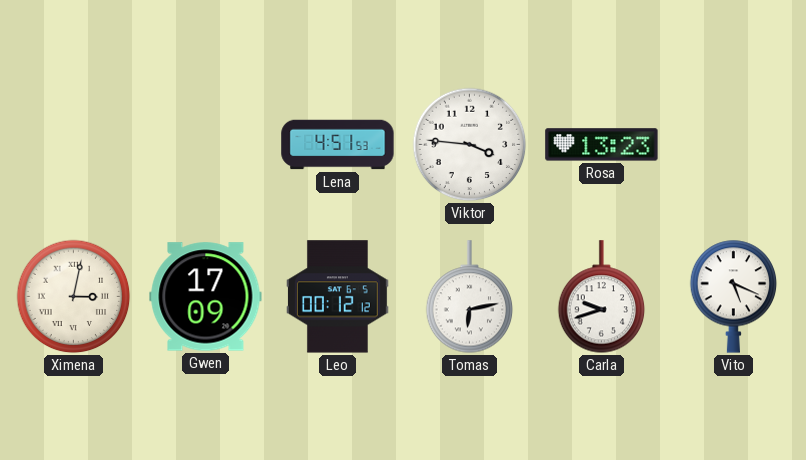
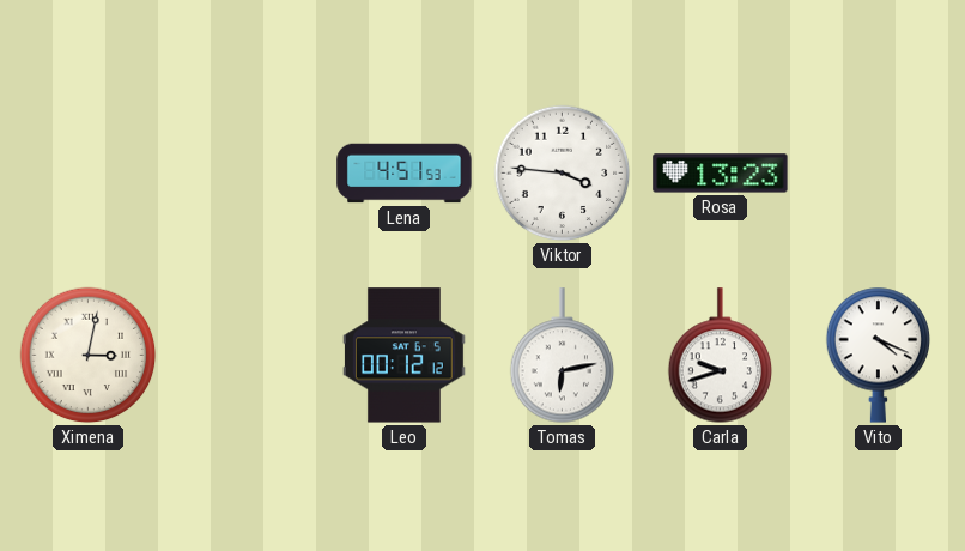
Gwen: 17:09 -> none (206, 297)
Vito: 5:19 -> 4:19 (879, 355)
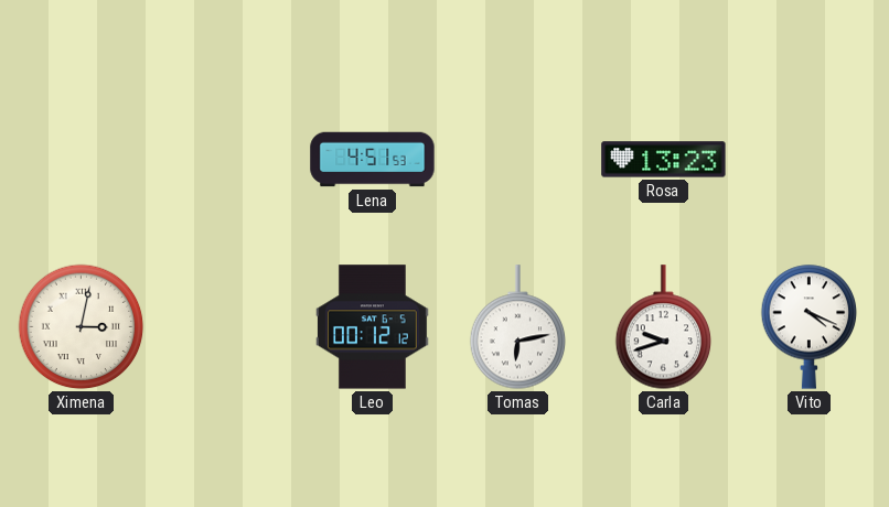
Viktor: 3:46 -> none (563, 174)
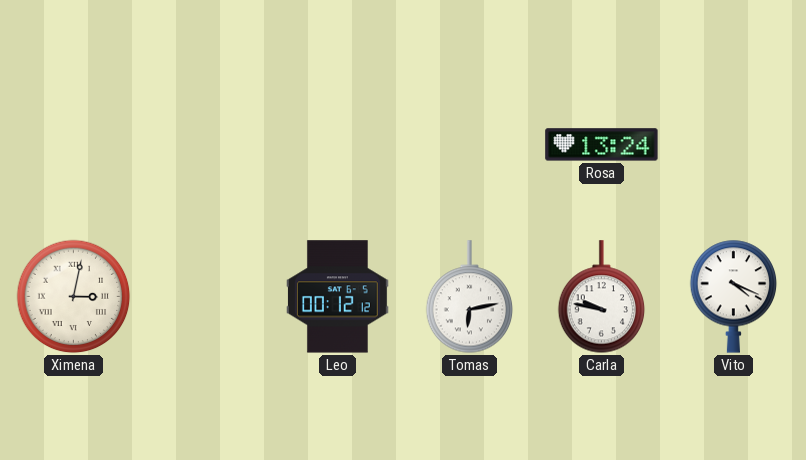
Lena: 4:51 -> none (373, 160)
Rosa: 13:23 -> 13:24 (602, 145)
Carla: 9:42 -> 9:47 (602, 297)
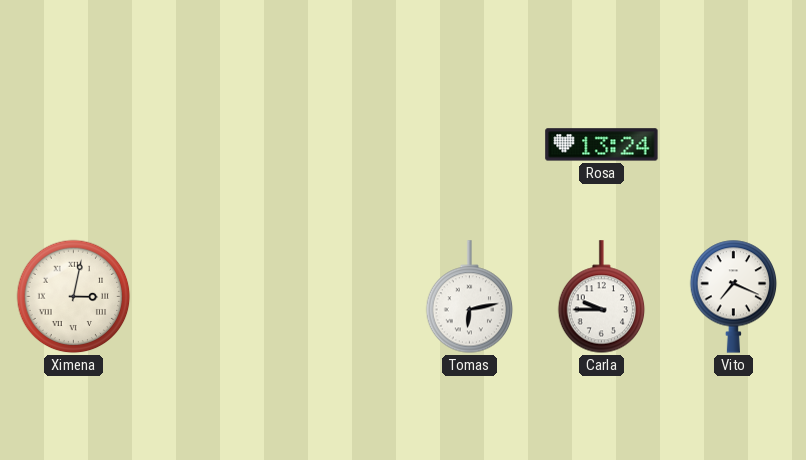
Leo: 00:12 -> none (338, 297)
Carla: 9:47 -> 9:45 (602, 297)
Vito: 4:19 -> 7:19 (734, 296)
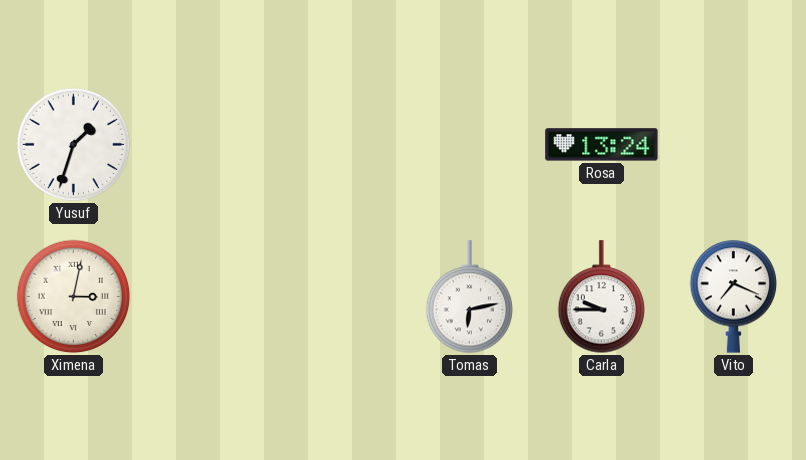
Yusuf: none -> 1:33 (74, 145)
